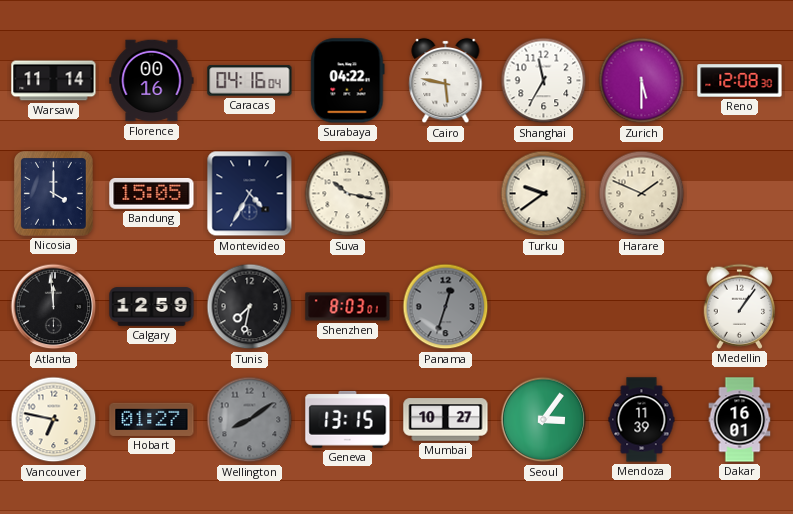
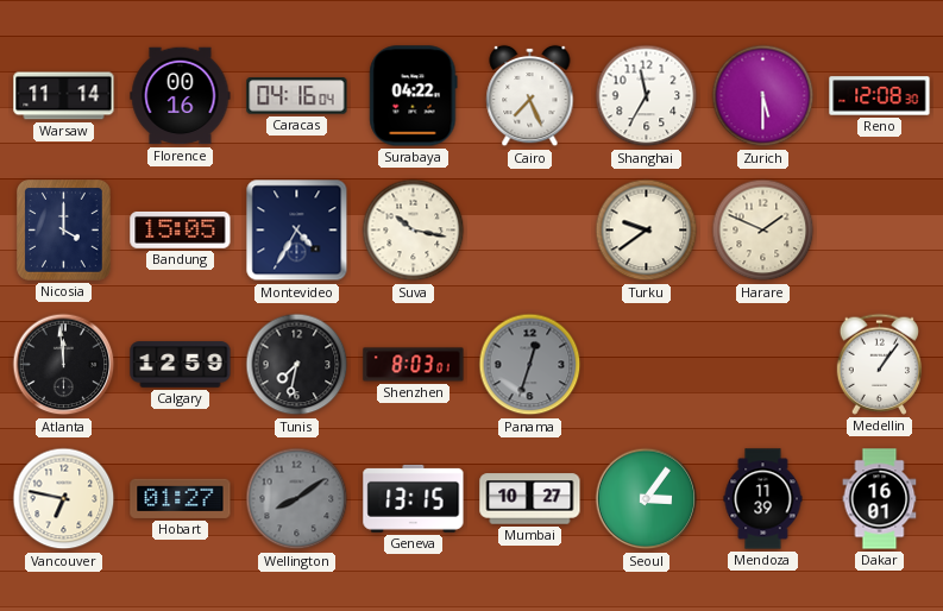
Cairo: 5:47 -> 7:26 (530, 96)
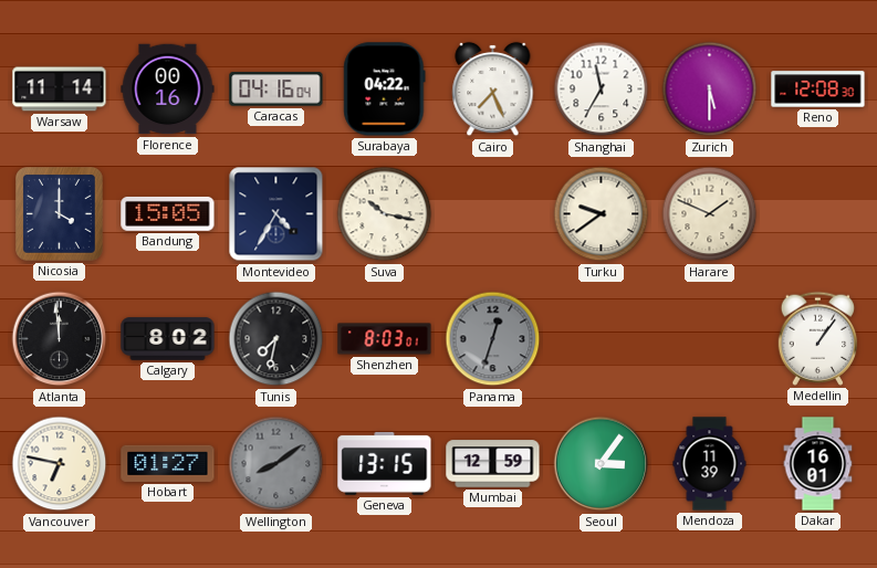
Calgary: 12:59 -> 8:02 (168, 339)
Mumbai: 10:27 -> 12:59 (493, 464)
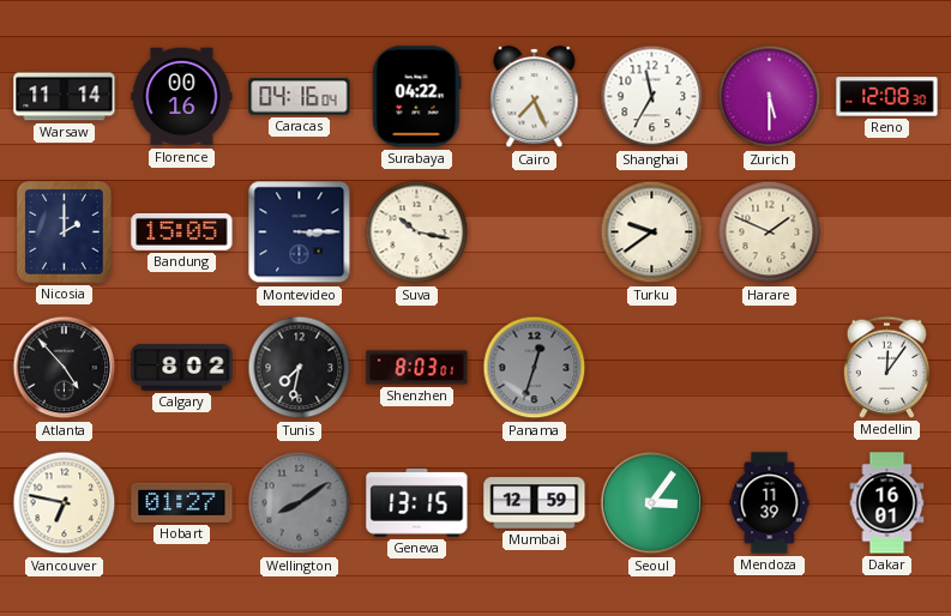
Nicosia: 4:00 -> 2:00 (65, 232)
Montevideo: 4:35 -> 3:15 (300, 232)
Atlanta: 11:59 -> 4:53 (65, 368)
Medellin: 1:06 -> 12:06 (887, 367)
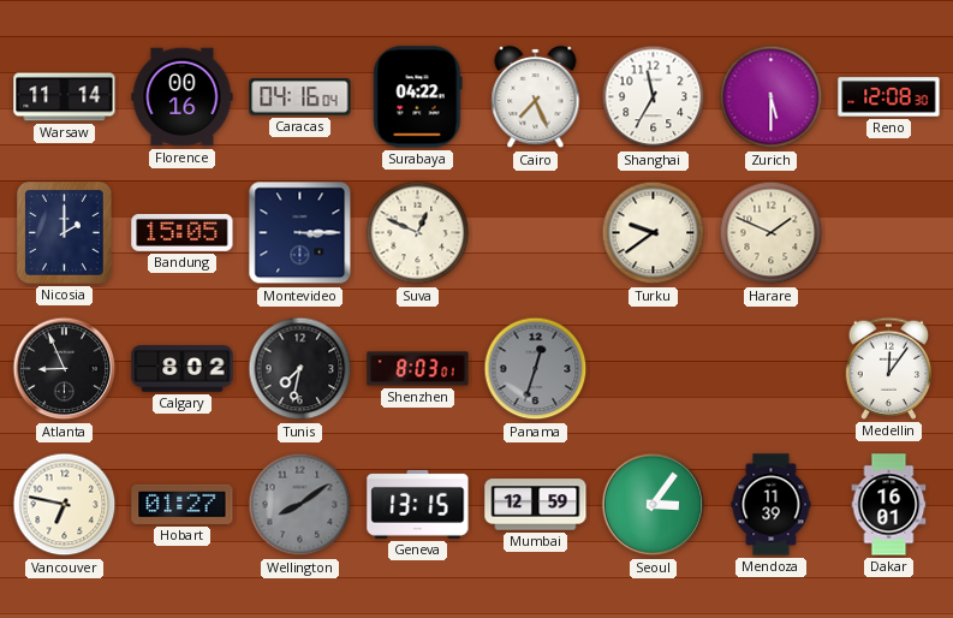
Suva: 10:17 -> 12:49 (418, 233)
Atlanta: 4:53 -> 8:56 (65, 369)
